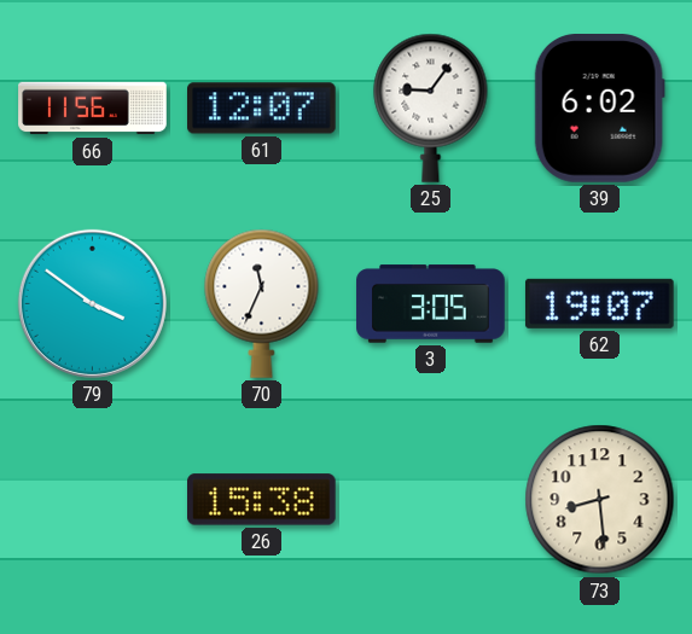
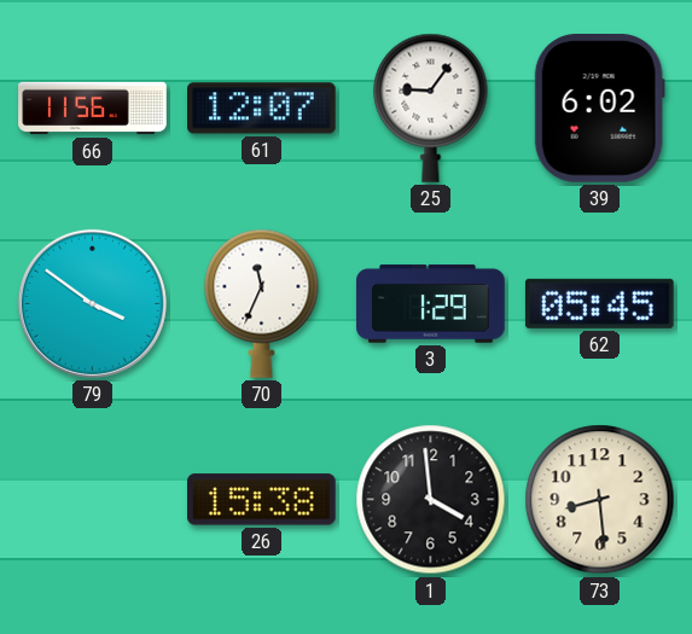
3: 3:05 -> 1:29 (431, 304)
62: 19:07 -> 05:45 (599, 303)
1: none -> 3:59 (431, 500)
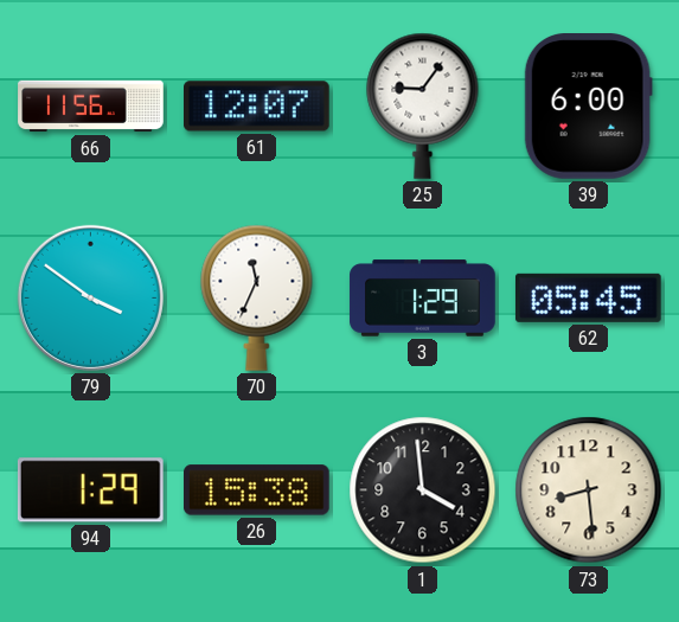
39: 6:02 -> 6:00 (588, 107)
94: none -> 1:29 (90, 490)
